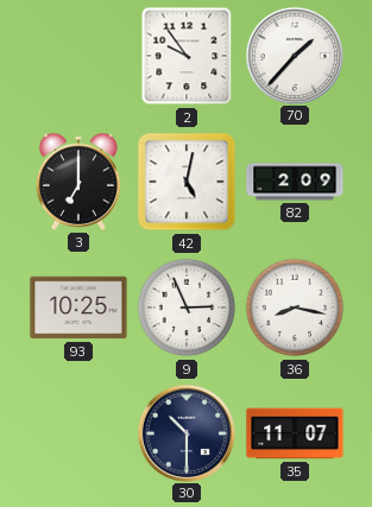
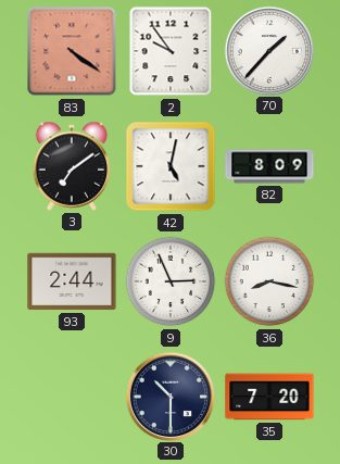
83: none -> 4:21 (72, 51)
3: 7:00 -> 7:09 (72, 166)
82: 2:09 -> 8:09 (269, 166)
93: 10:25 -> 2:44 (72, 281)
35: 11:07 -> 7:20 (269, 397)
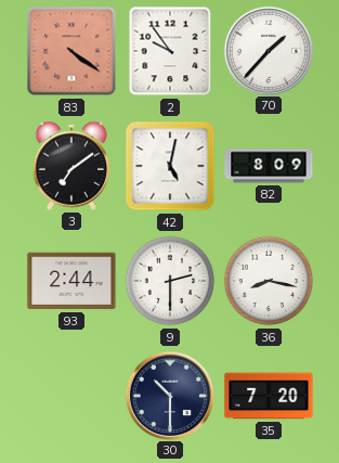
9: 2:56 -> 2:30 (170, 281)
